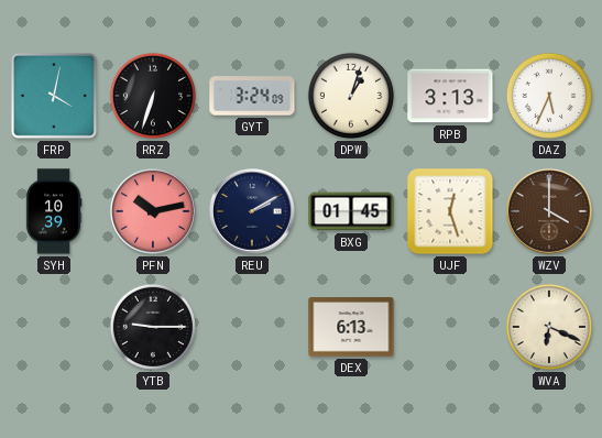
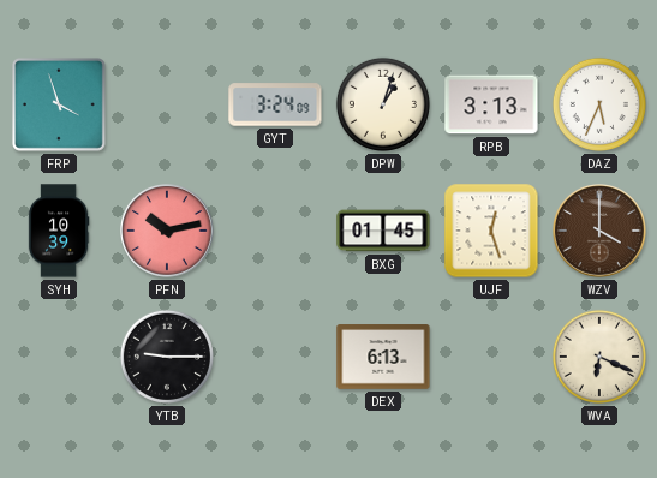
FRP: 4:02 -> 3:57 (59, 104)
RRZ: 6:33 -> none (153, 96)
REU: 2:10 -> none (253, 212)
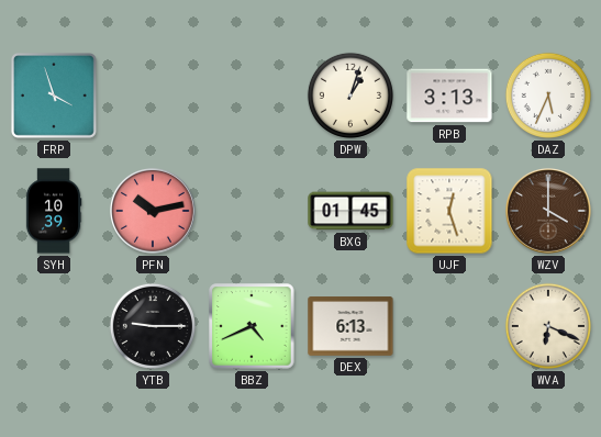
GYT: 3:24 -> none (275, 104)
BBZ: none -> 4:41 (252, 326)
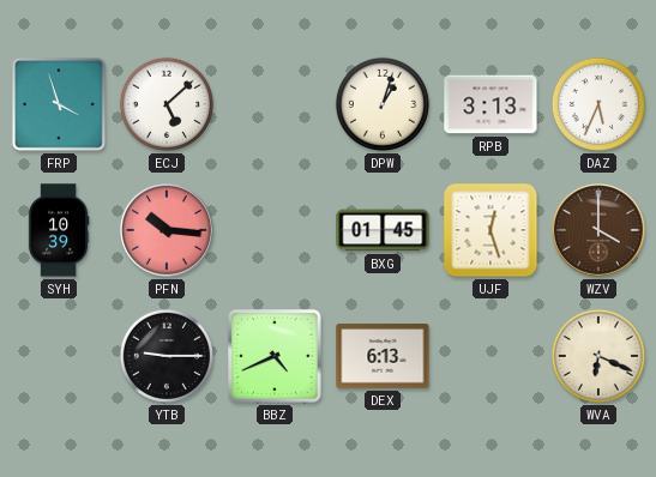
ECJ: none -> 5:08 (167, 104)
PFN: 10:13 -> 10:16 (168, 231)
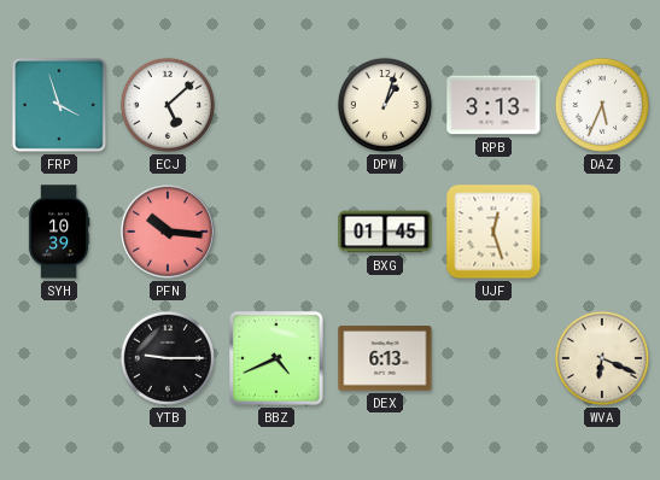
WZV: 4:00 -> none (600, 231)
